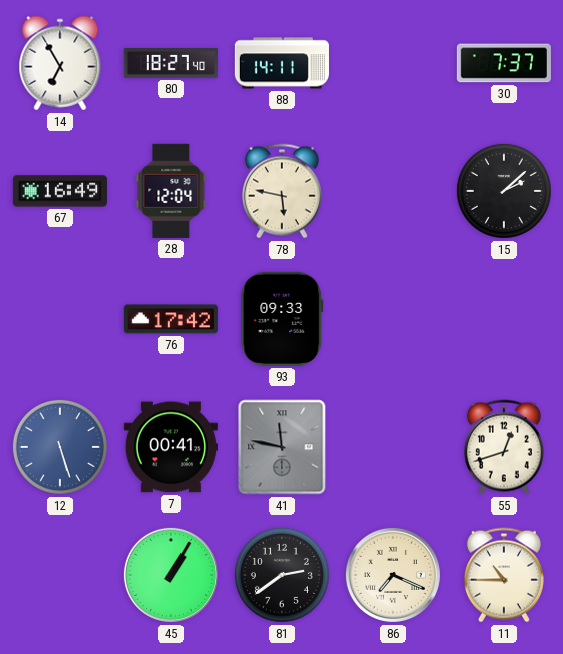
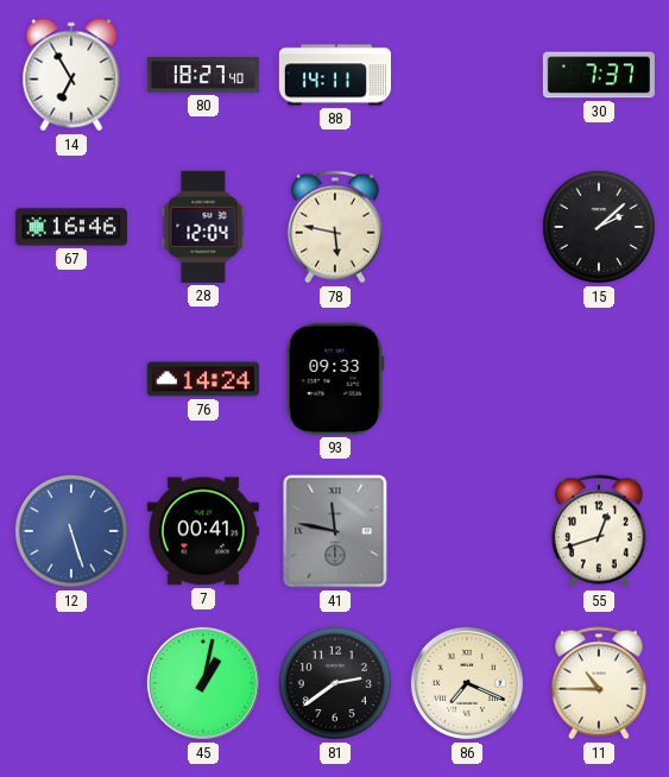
67: 16:49 -> 16:46 (71, 227)
76: 17:42 -> 14:24 (203, 379)
45: 1:05 -> 1:02 (203, 683)
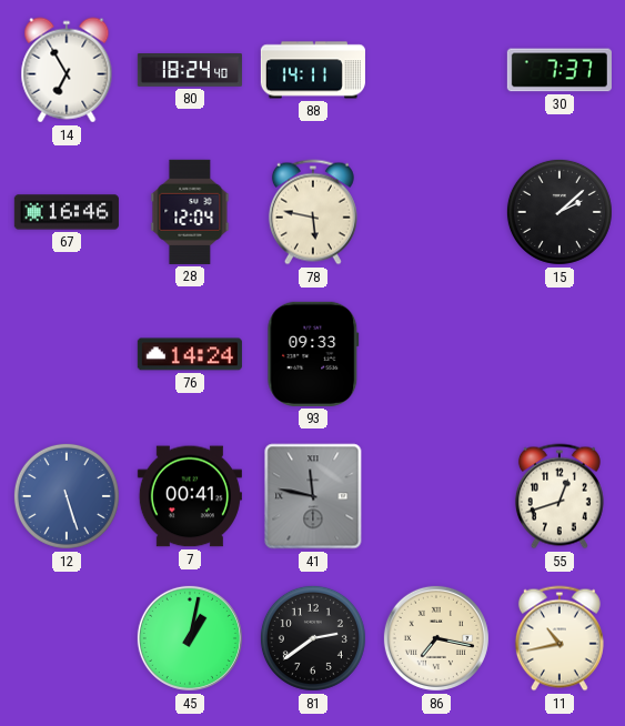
80: 18:27 -> 18:24 (190, 71)
86: 7:19 -> 7:17 (436, 638)
11: 10:45 -> 10:43 (560, 638)
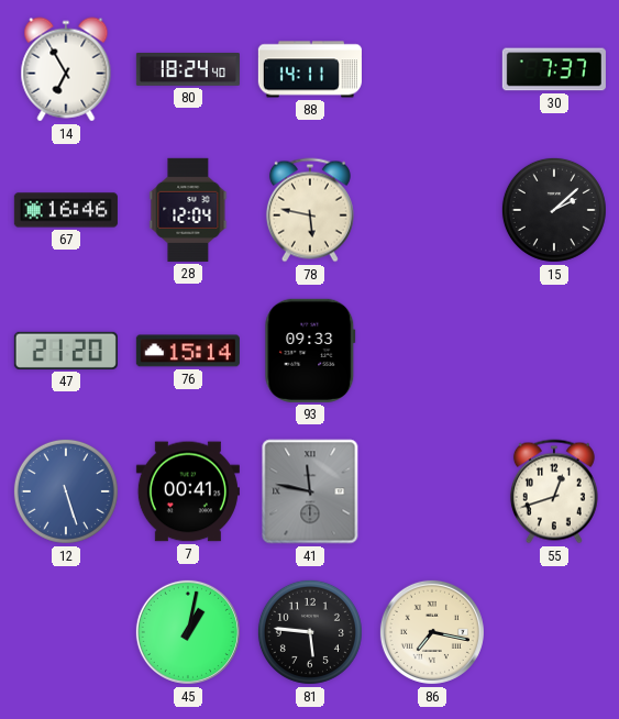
47: none -> 21:20 (66, 351)
76: 14:24 -> 15:14 (188, 351)
81: 2:39 -> 5:46 (310, 632)
11: 10:43 -> none (560, 638)
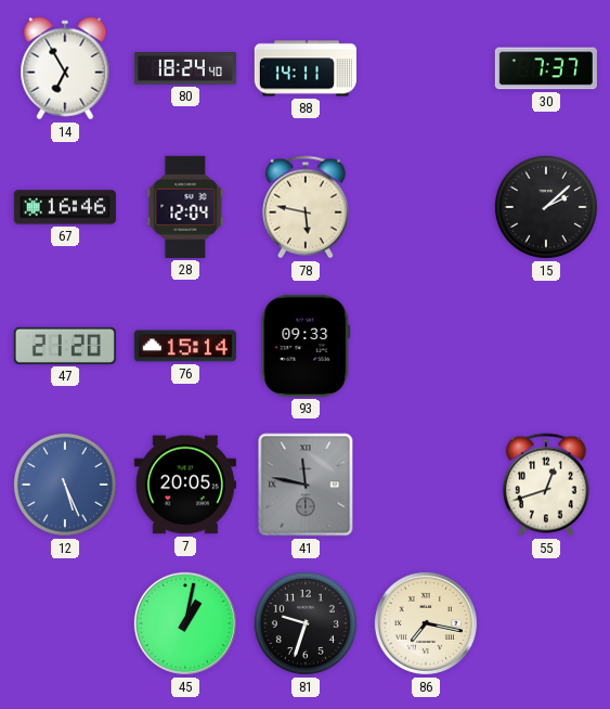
12: 5:27 -> 5:26 (65, 485)
7: 00:41 -> 20:05 (185, 485)
81: 5:46 -> 9:33 (306, 623)
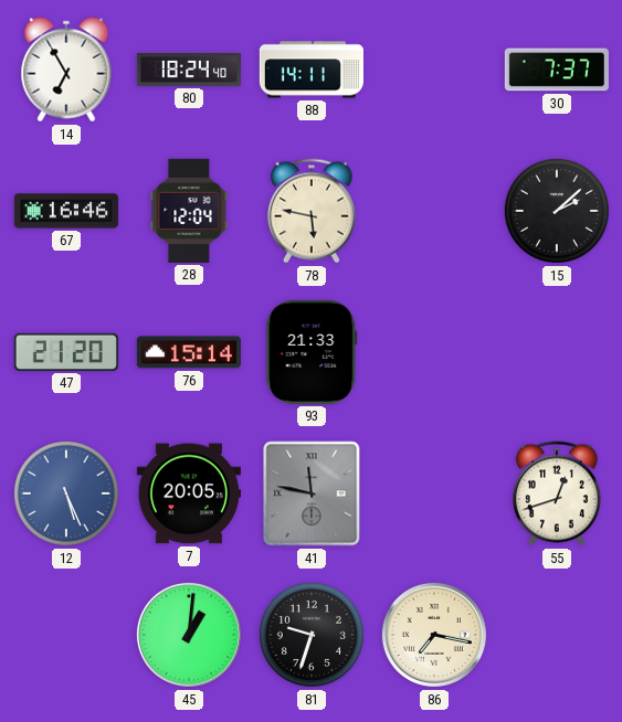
93: 09:33 -> 21:33 (312, 352)
45: 1:02 -> 1:01 (189, 635)
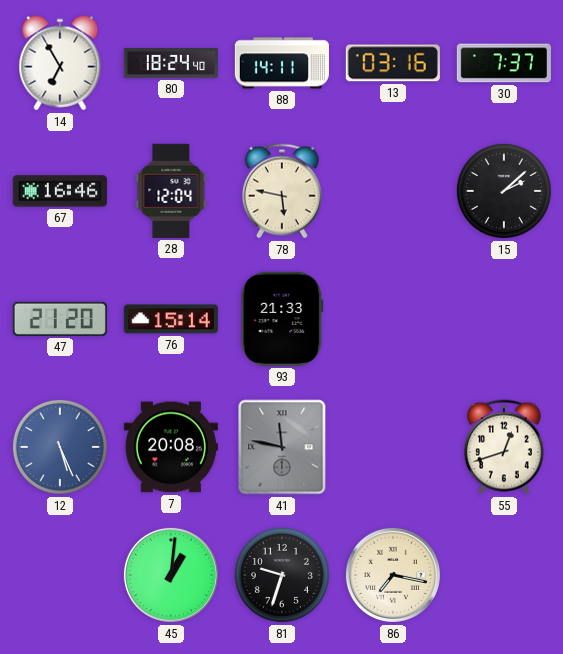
13: none -> 03:16 (393, 63)
7: 20:05 -> 20:08 (171, 447)
